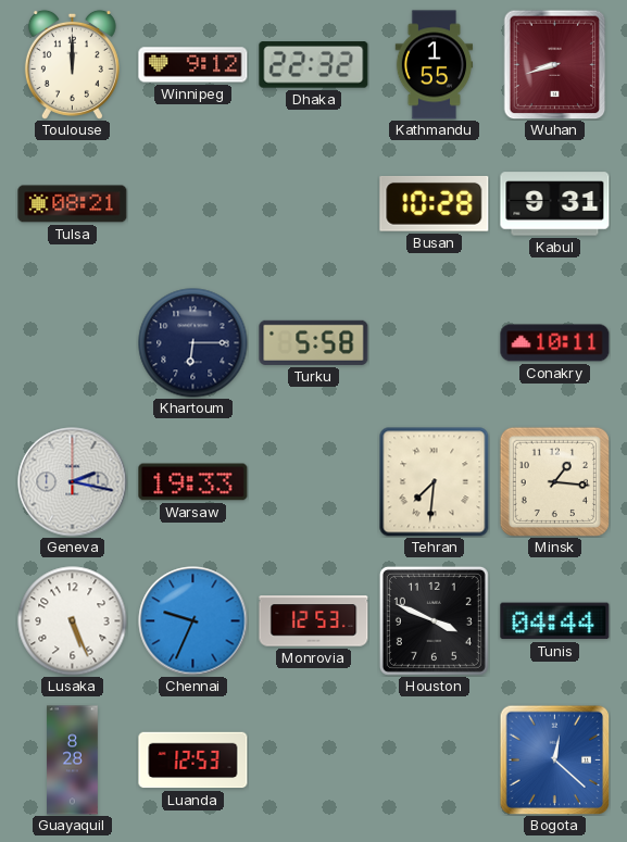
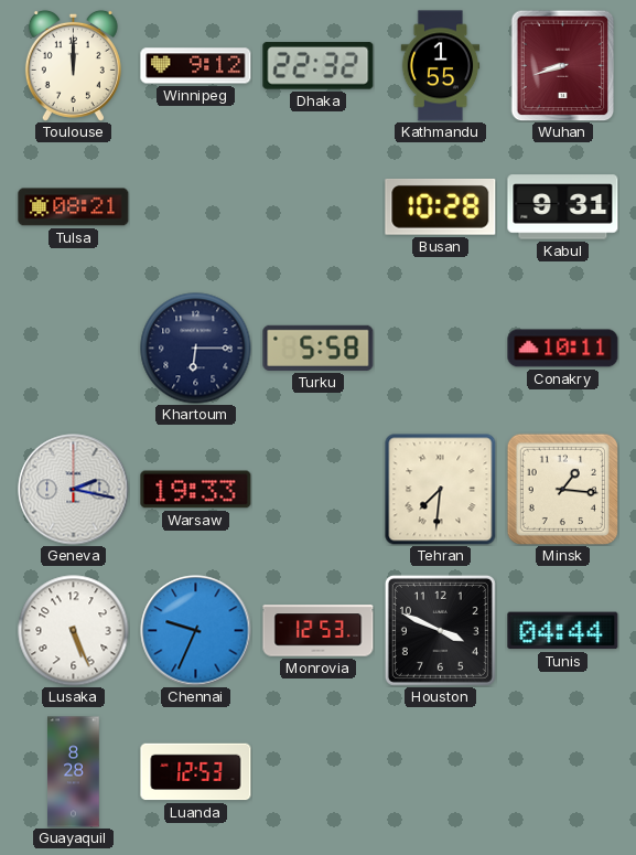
Bogota: 12:22 -> none (554, 759)
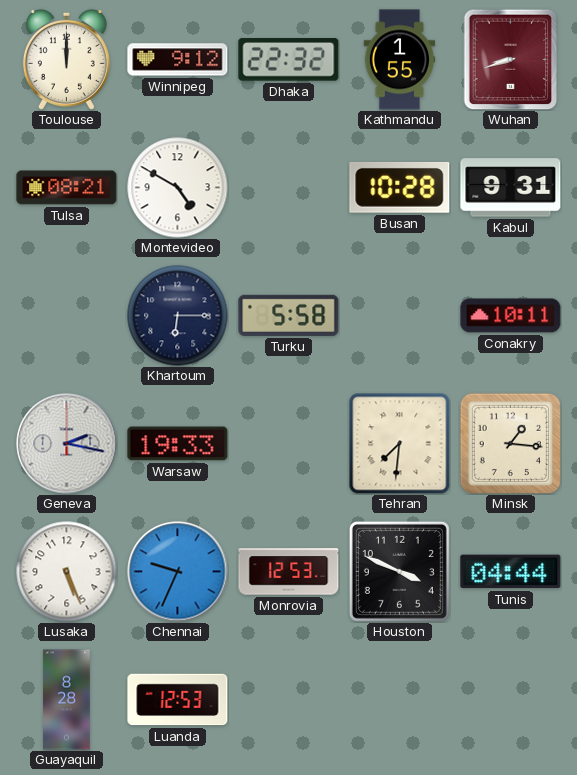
Montevideo: none -> 4:50 (178, 188)
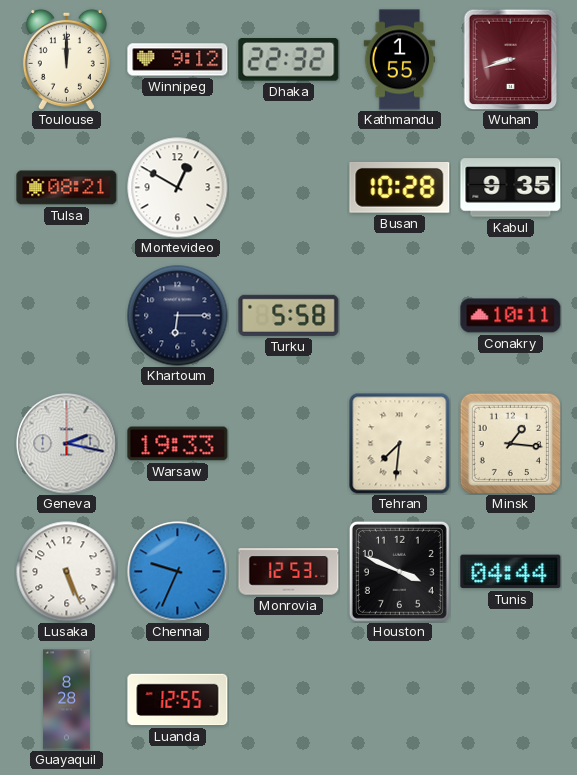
Montevideo: 4:50 -> 12:50 (178, 188)
Kabul: 9:31 -> 9:35 (511, 188)
Luanda: 12:53 -> 12:55 (178, 700)
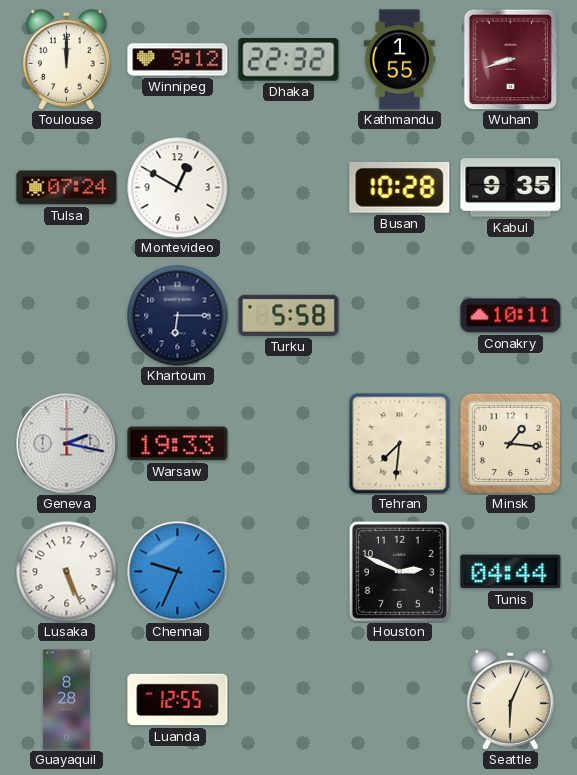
Tulsa: 08:21 -> 07:24 (67, 188)
Monrovia: 12:53 -> none (289, 572)
Houston: 3:49 -> 2:49 (399, 571)
Seattle: none -> 6:04 (510, 699)
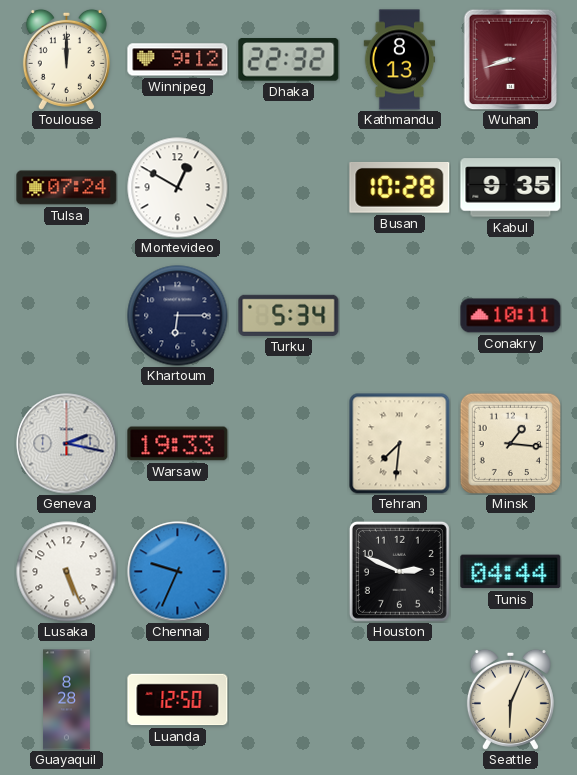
Kathmandu: 1:55 -> 8:13 (400, 60)
Turku: 5:58 -> 5:34 (289, 315)
Luanda: 12:55 -> 12:50 (178, 700)
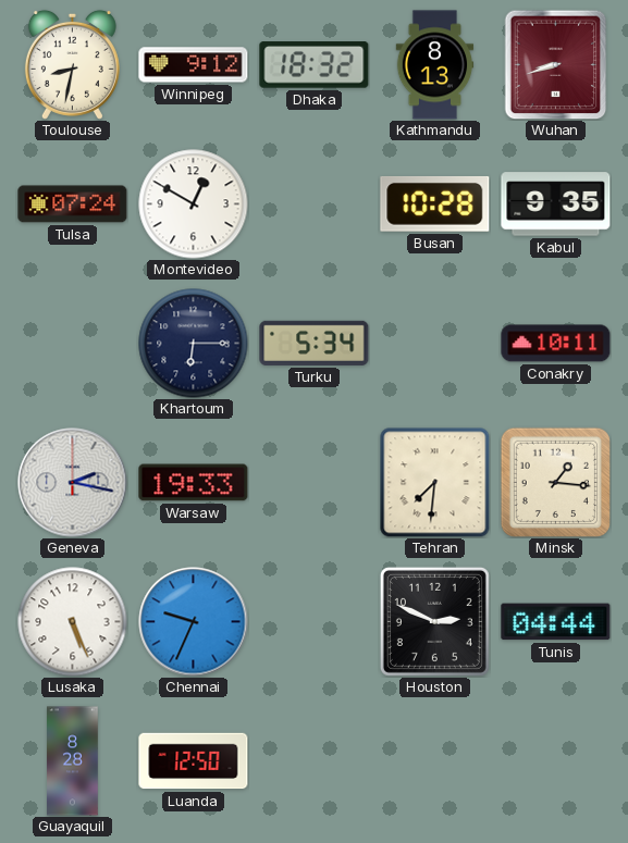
Toulouse: 12:00 -> 8:32 (72, 64)
Dhaka: 22:32 -> 18:32 (315, 65)
Seattle: 6:04 -> none (510, 699)
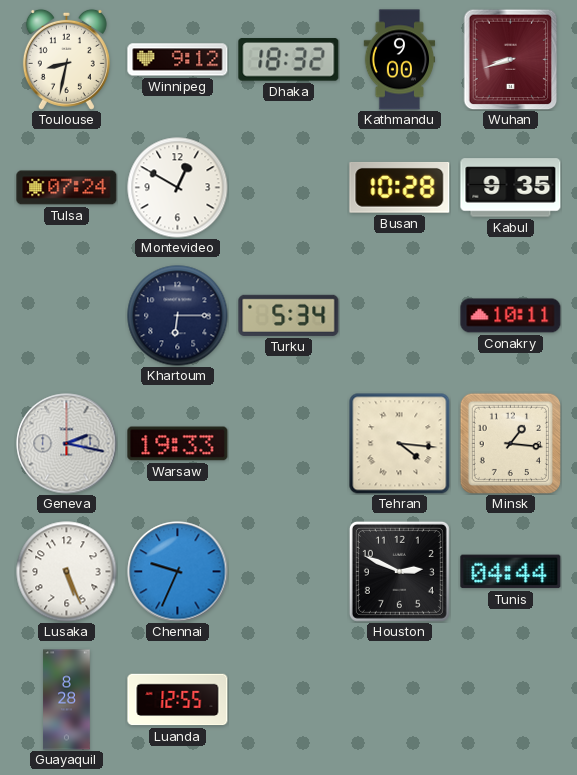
Kathmandu: 8:13 -> 9:00 (400, 60)
Tehran: 7:31 -> 4:16 (400, 444)
Luanda: 12:50 -> 12:55 (178, 700)
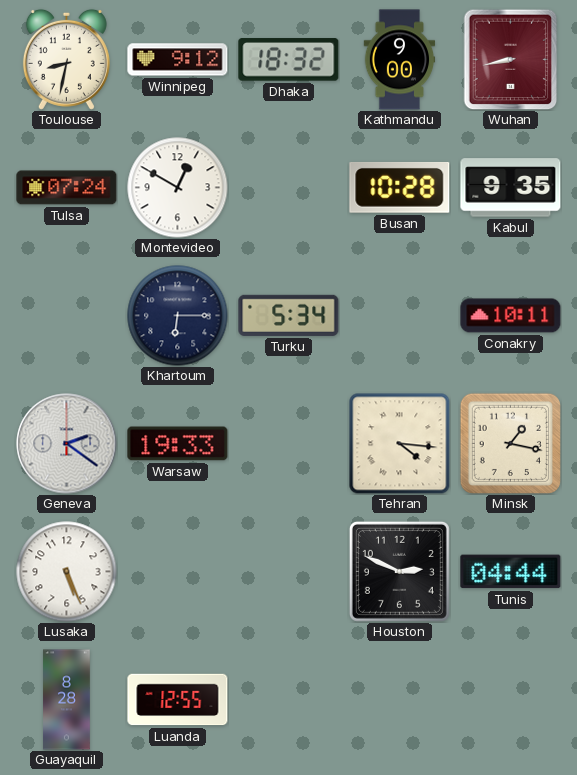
Wuhan: 8:42 -> 8:43 (511, 59)
Geneva: 2:17 -> 2:21 (67, 444)
Minsk: 1:16 -> 1:17 (510, 443)
Chennai: 9:34 -> none (178, 572)
